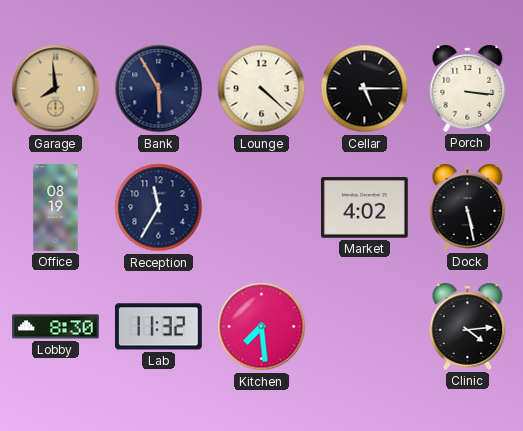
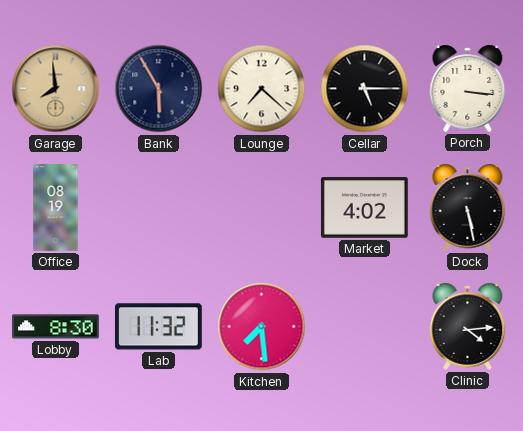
Lounge: 4:22 -> 7:22 (262, 89)
Reception: 11:35 -> none (159, 208)
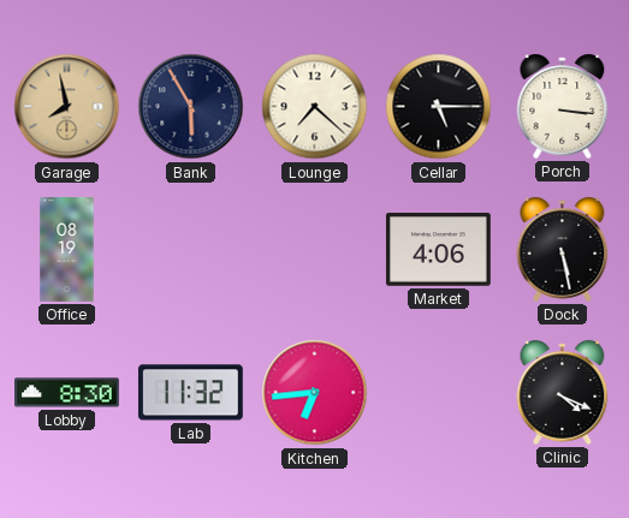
Garage: 7:59 -> 7:58 (67, 107)
Market: 4:02 -> 4:06 (438, 250)
Kitchen: 7:29 -> 6:44 (315, 393)
Clinic: 4:14 -> 4:19 (563, 392)
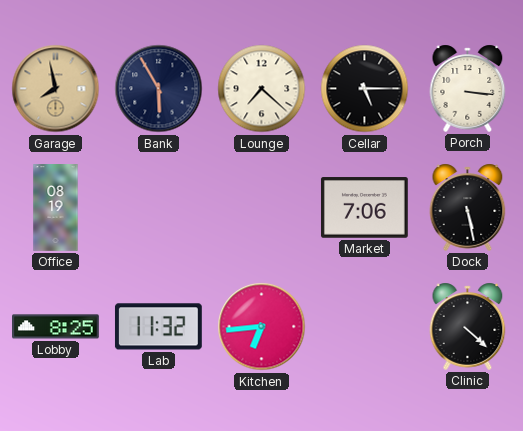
Market: 4:06 -> 7:06 (364, 208)
Lobby: 8:30 -> 8:25 (56, 327)
Clinic: 4:19 -> 4:22 (468, 326)
